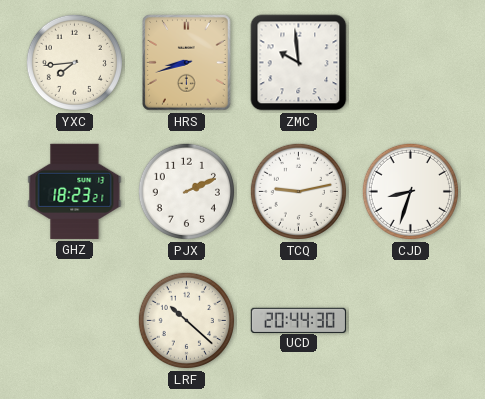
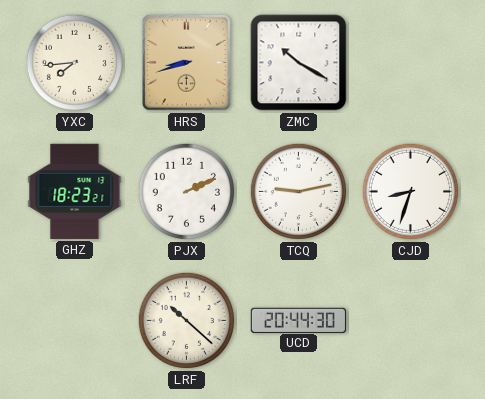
ZMC: 9:59 -> 10:20 (299, 63)
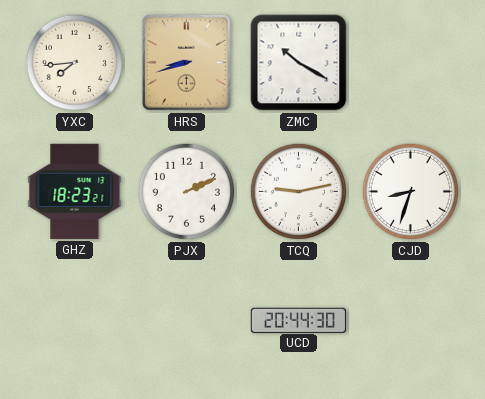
LRF: 10:22 -> none (186, 320)
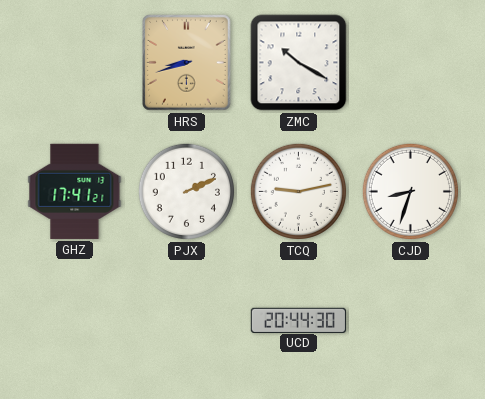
YXC: 7:44 -> none (74, 62)
GHZ: 18:23 -> 17:41 (75, 191)
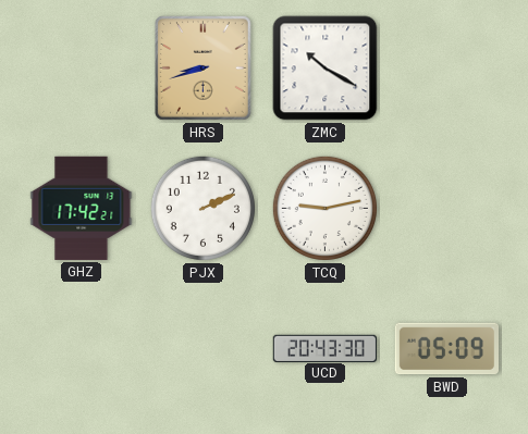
GHZ: 17:41 -> 17:42 (82, 208)
CJD: 8:33 -> none (410, 191)
UCD: 20:44 -> 20:43 (324, 348)
BWD: none -> 05:09 (446, 349)
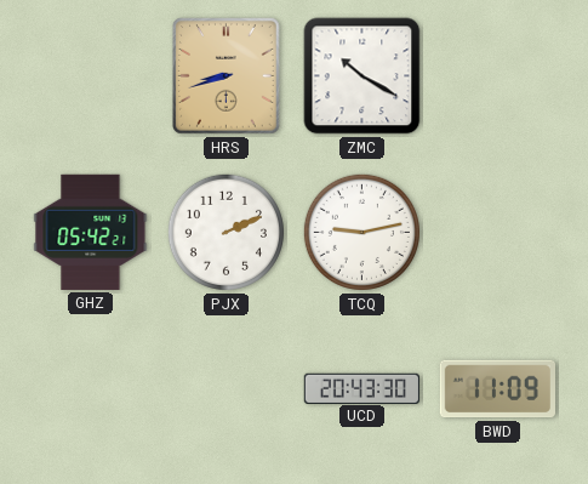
GHZ: 17:42 -> 05:42 (91, 232)
BWD: 05:09 -> 11:09 (497, 389)
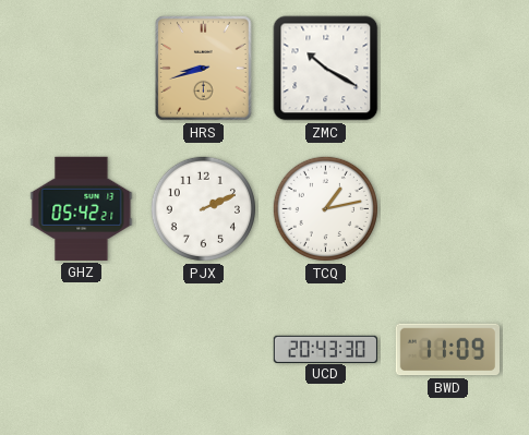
TCQ: 9:13 -> 1:13 (325, 208)
